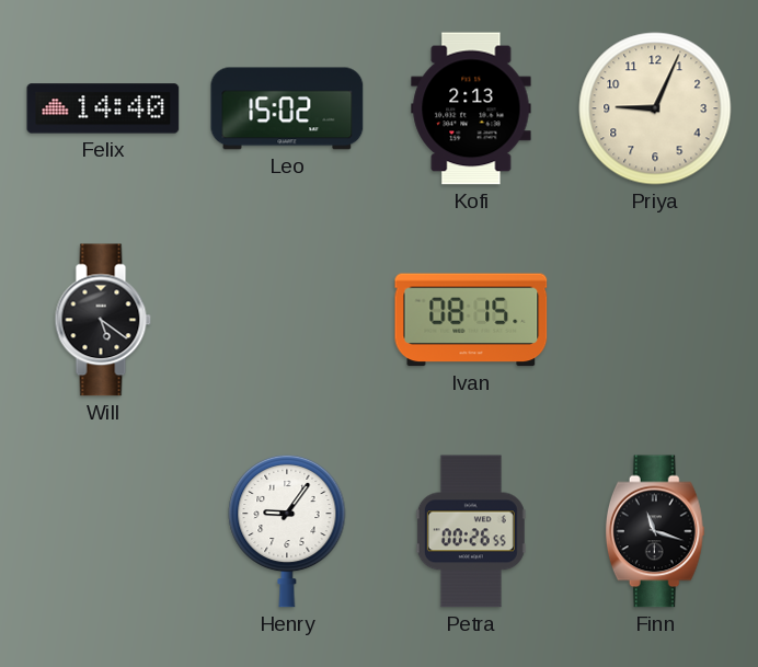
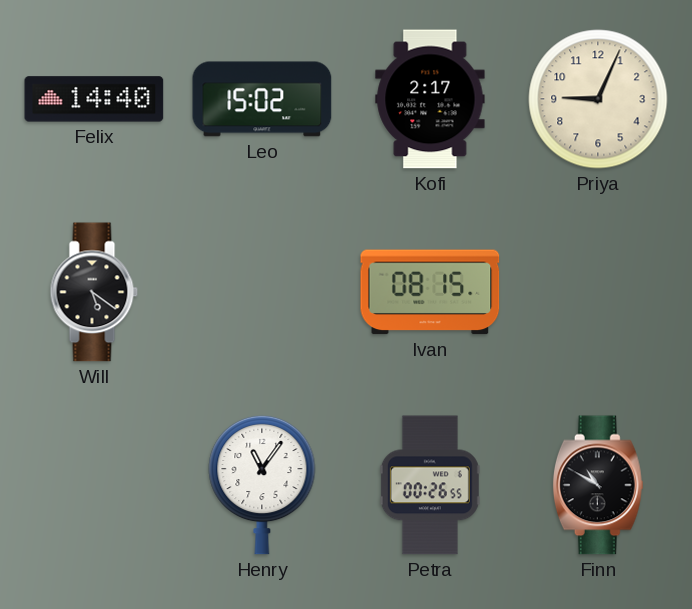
Kofi: 2:13 -> 2:17 (430, 99)
Henry: 9:06 -> 11:06 (262, 485)
Finn: 11:18 -> 10:50 (598, 485)
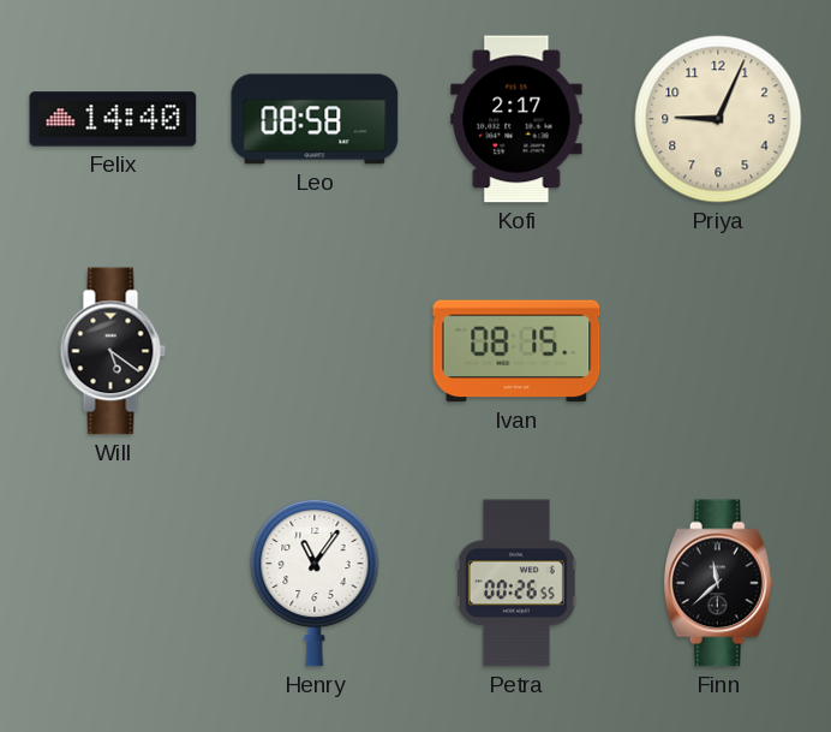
Leo: 15:02 -> 08:58 (315, 119)
Finn: 10:50 -> 11:38 (718, 583)
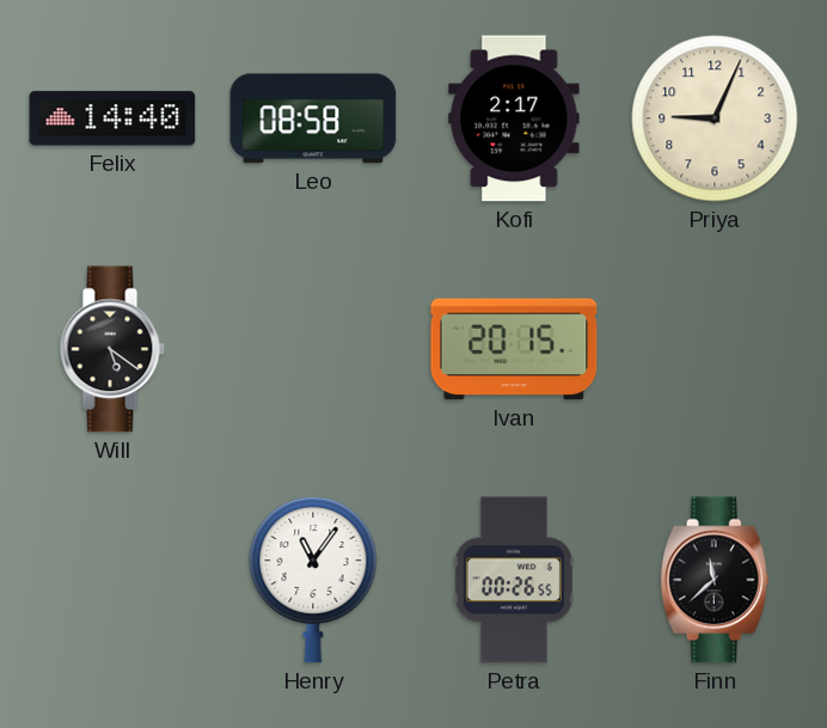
Ivan: 08:15 -> 20:15 (514, 349)
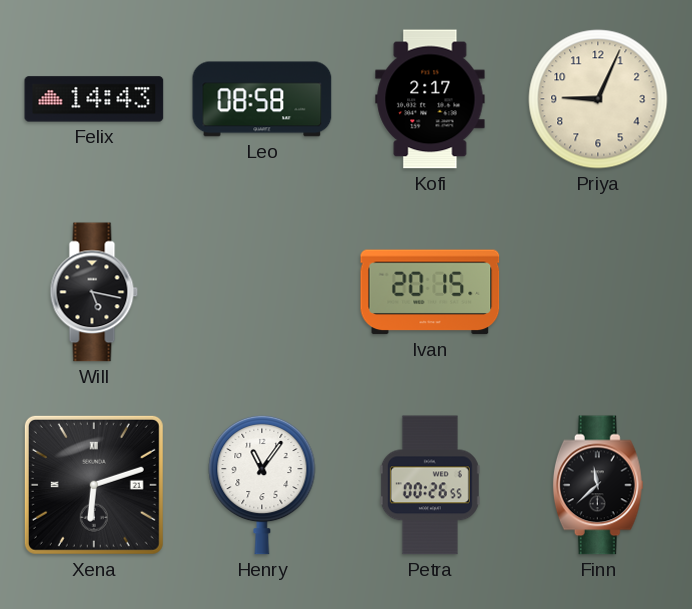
Felix: 14:40 -> 14:43 (94, 99)
Will: 5:21 -> 5:17 (94, 292)
Xena: none -> 6:12 (94, 485)
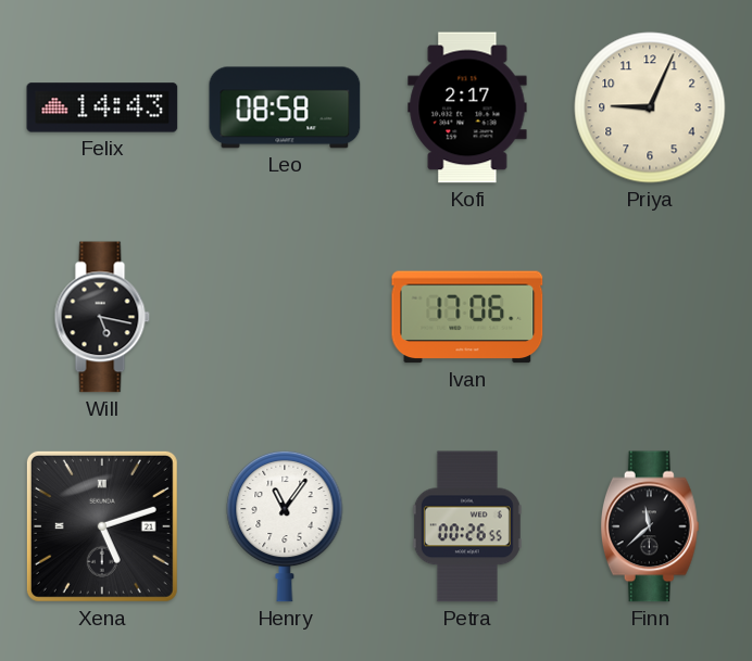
Ivan: 20:15 -> 17:06 (467, 317)
Xena: 6:12 -> 5:12 (102, 526)
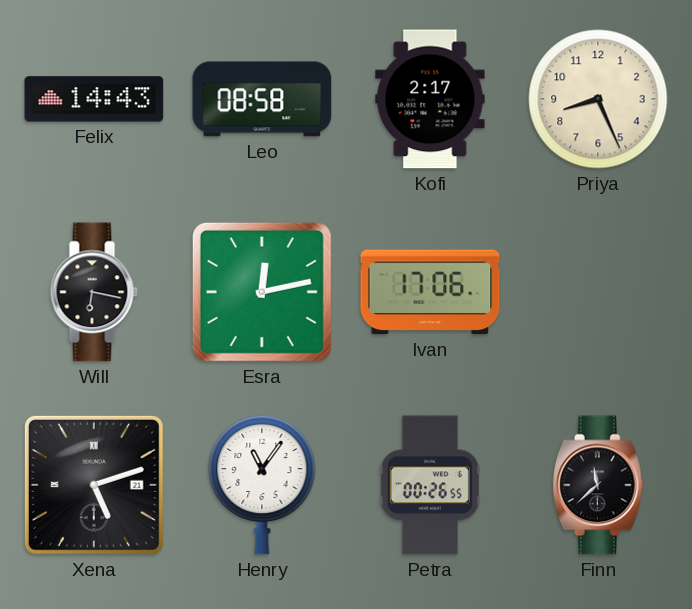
Priya: 9:04 -> 8:26 (598, 99)
Will: 5:17 -> 6:17 (94, 292)
Esra: none -> 12:13 (262, 292)
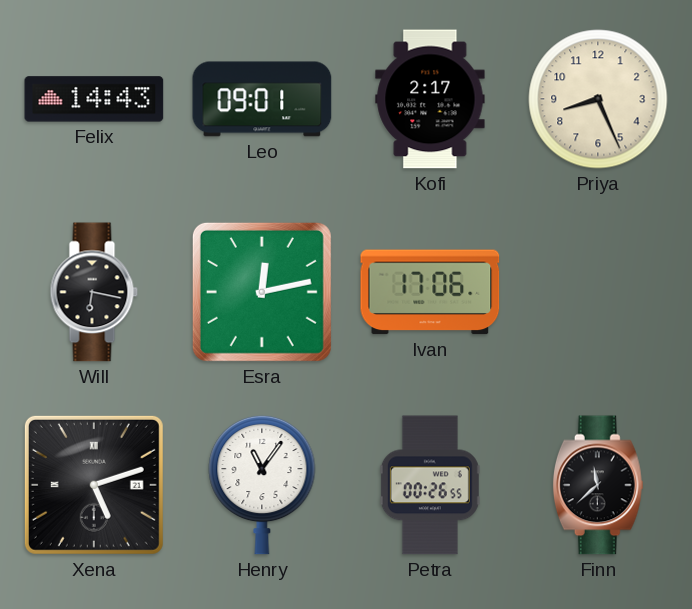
Leo: 08:58 -> 09:01 (262, 99)
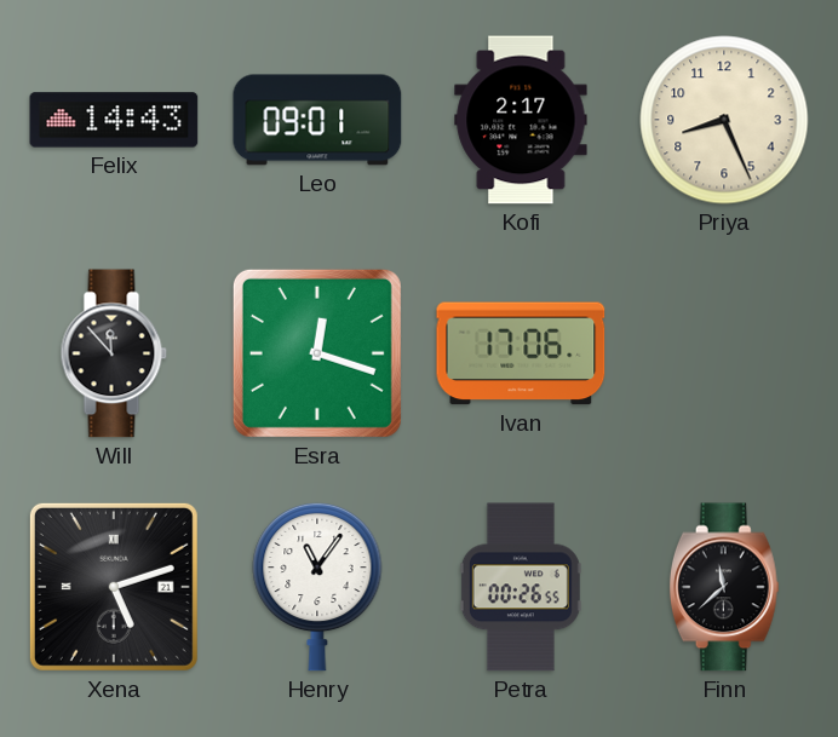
Will: 6:17 -> 11:53 (114, 353)
Esra: 12:13 -> 12:18 (317, 353)
